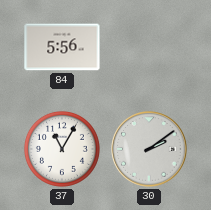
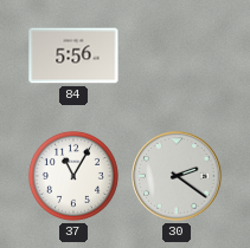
30: 2:09 -> 2:21 (177, 176)
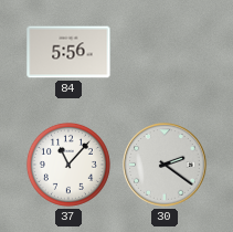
37: 11:05 -> 11:07 (68, 165)
